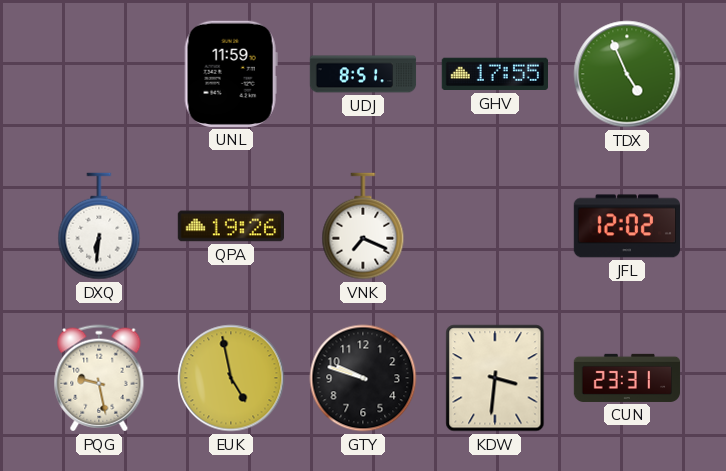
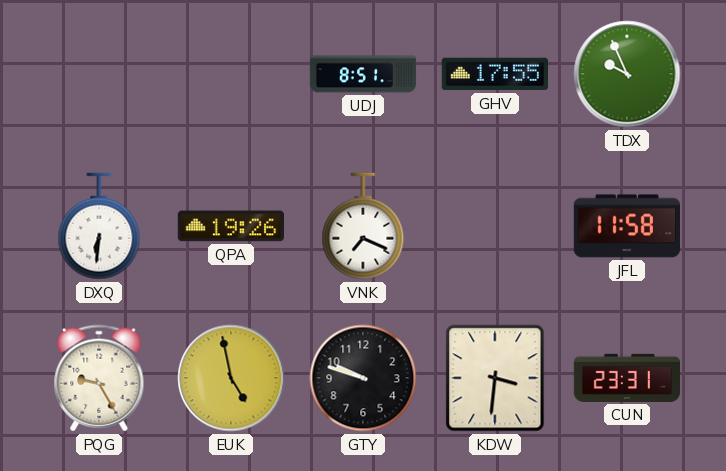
UNL: 11:59 -> none (231, 74)
TDX: 4:56 -> 9:56 (627, 74)
JFL: 12:02 -> 11:58 (626, 226)
PQG: 9:28 -> 9:25 (99, 378)
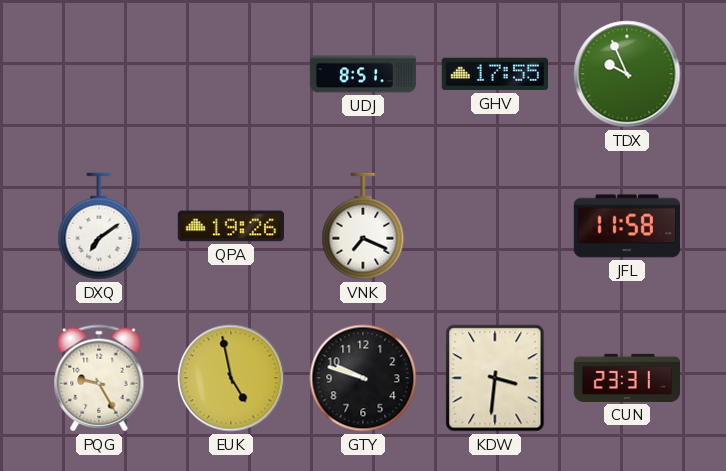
DXQ: 6:31 -> 7:09 (99, 226)
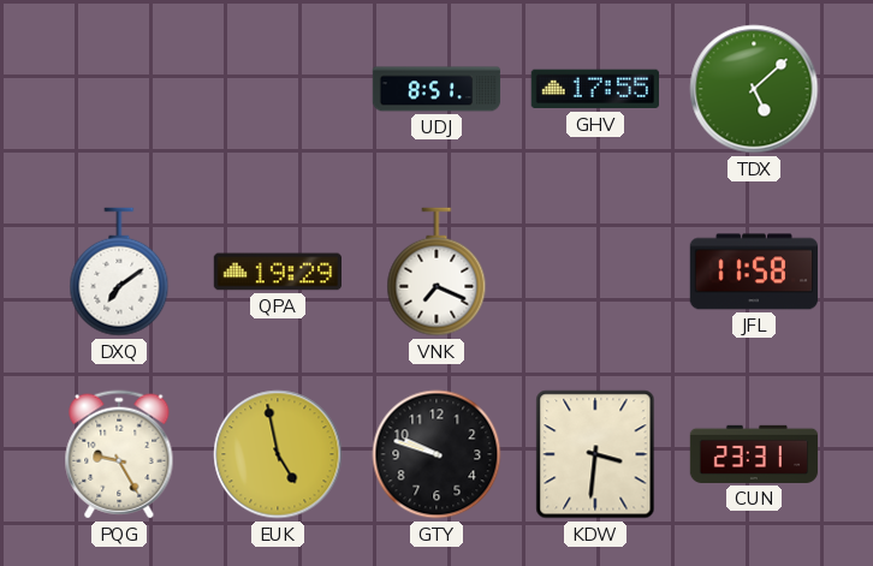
TDX: 9:56 -> 5:08 (754, 89)
QPA: 19:26 -> 19:29 (277, 272)
